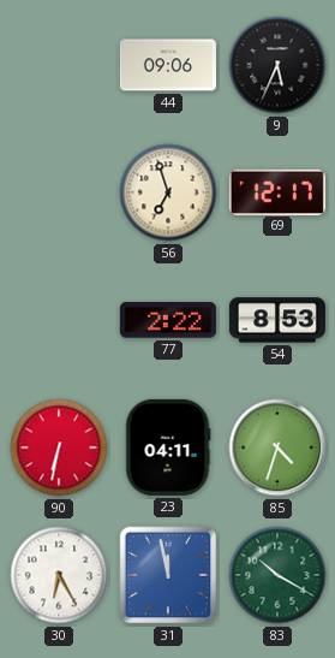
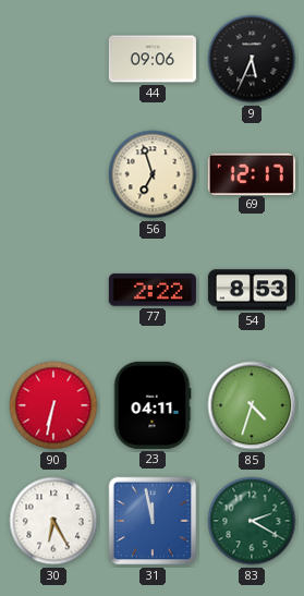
83: 10:20 -> 2:20 (252, 521)
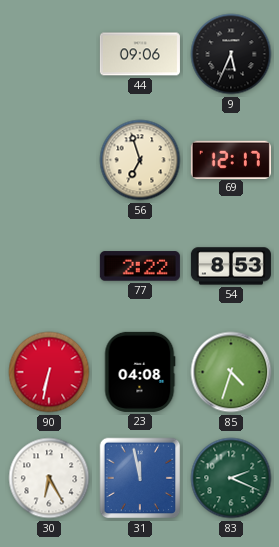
23: 04:11 -> 04:08 (140, 372)
83: 2:20 -> 2:19 (231, 478)
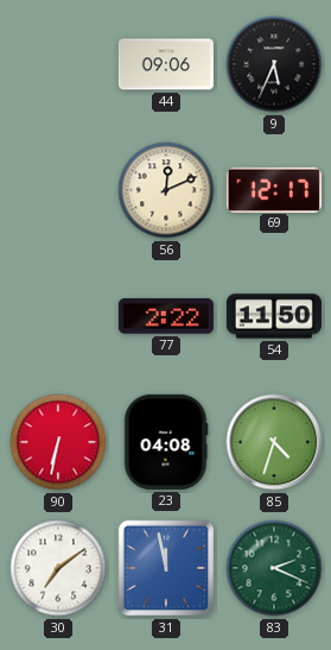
56: 6:57 -> 12:11 (166, 190)
54: 8:53 -> 11:50 (274, 316)
30: 6:25 -> 7:09 (58, 568)
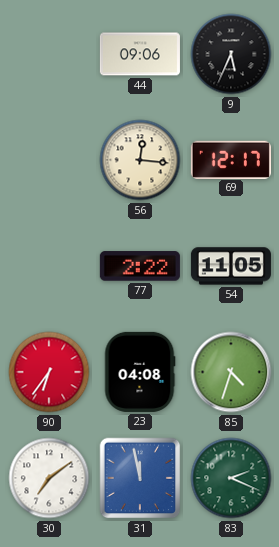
56: 12:11 -> 12:16 (140, 160)
54: 11:50 -> 11:05 (231, 266)
90: 6:32 -> 6:36 (49, 372)
